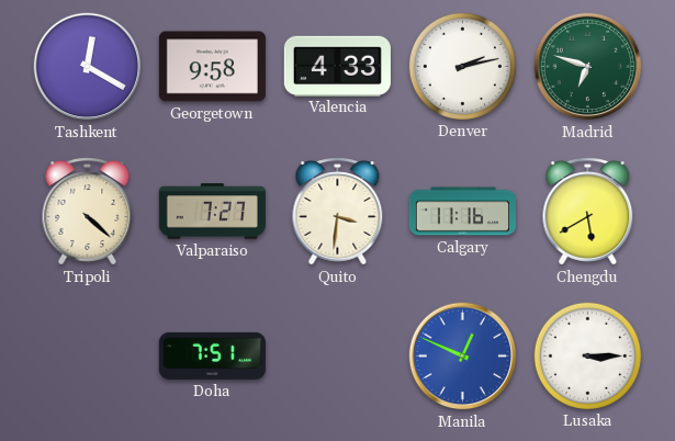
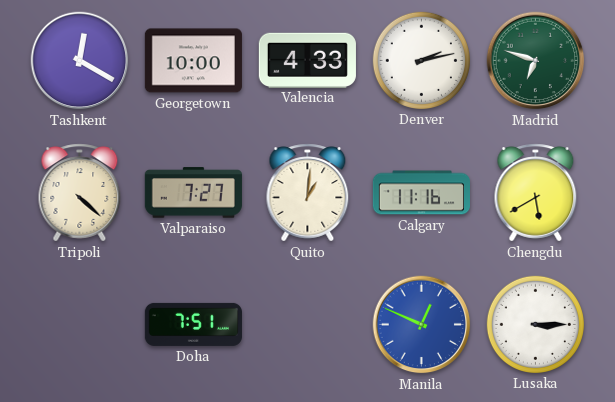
Georgetown: 9:58 -> 10:00 (193, 61)
Quito: 3:31 -> 1:01 (308, 193)
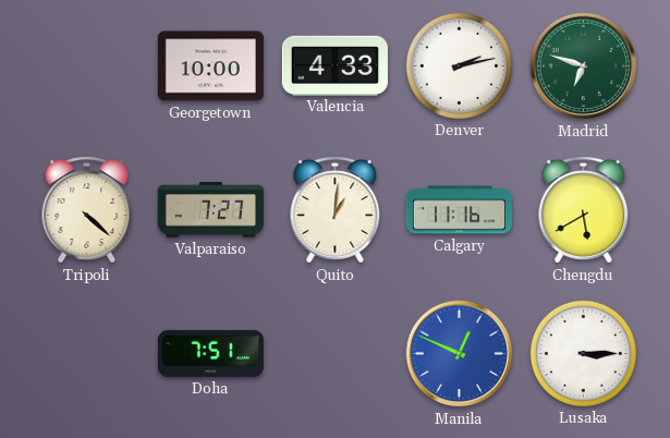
Tashkent: 12:20 -> none (80, 61)
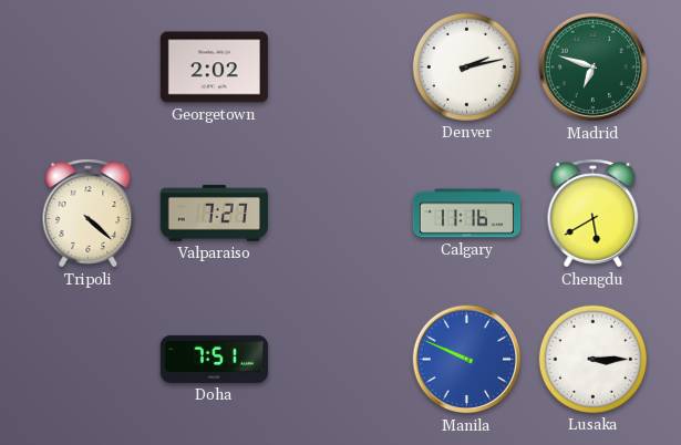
Georgetown: 10:00 -> 2:02 (214, 68)
Valencia: 4:33 -> none (334, 65)
Quito: 1:01 -> none (336, 210)
Manila: 12:49 -> 9:49 (467, 360)
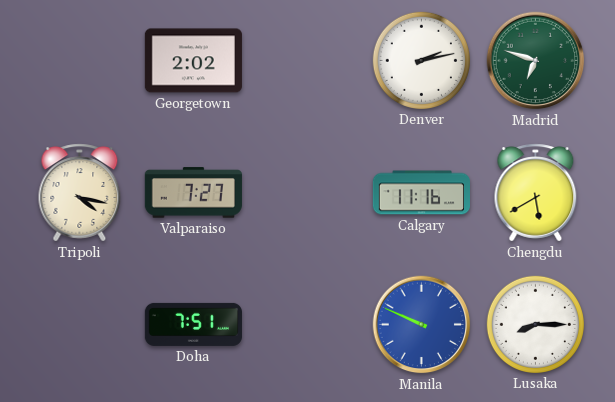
Tripoli: 4:22 -> 4:17 (80, 193)
Lusaka: 3:15 -> 8:15 (535, 324)
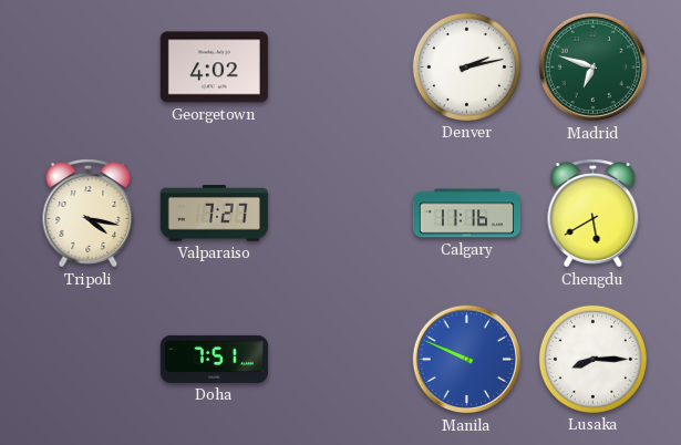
Georgetown: 2:02 -> 4:02 (214, 68)
